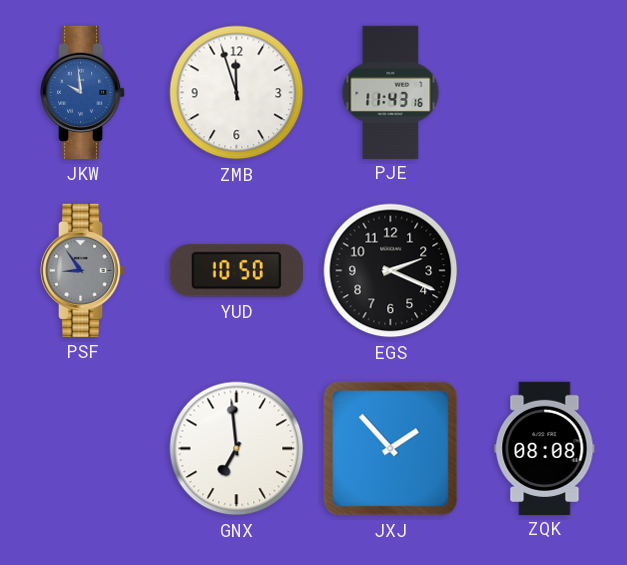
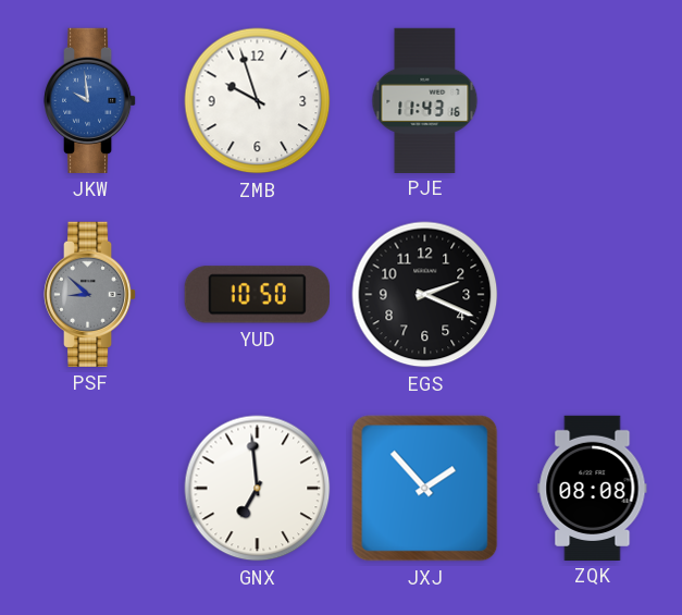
ZMB: 11:57 -> 9:57 (258, 101)
PSF: 8:54 -> 8:52 (90, 294)
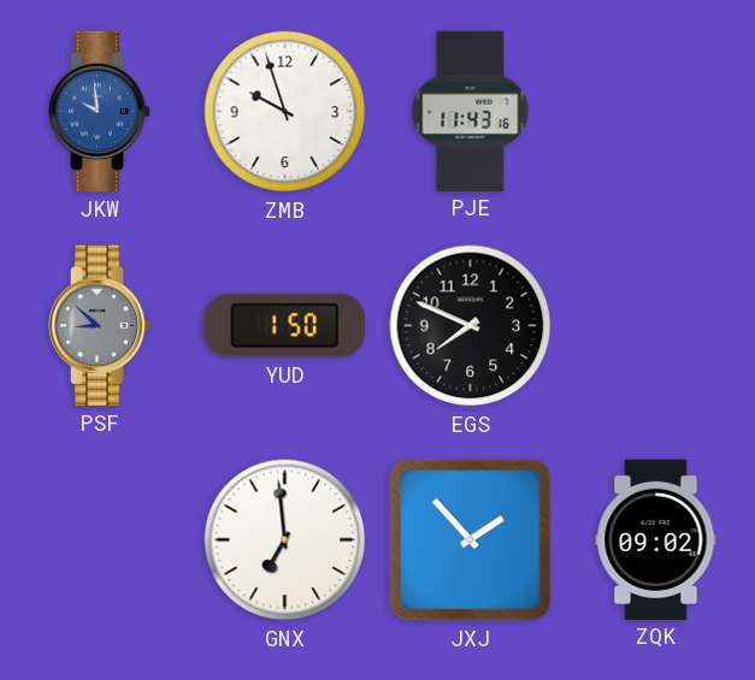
YUD: 10:50 -> 1:50 (284, 326)
EGS: 2:19 -> 7:49 (471, 326)
ZQK: 08:08 -> 09:02 (656, 539)
